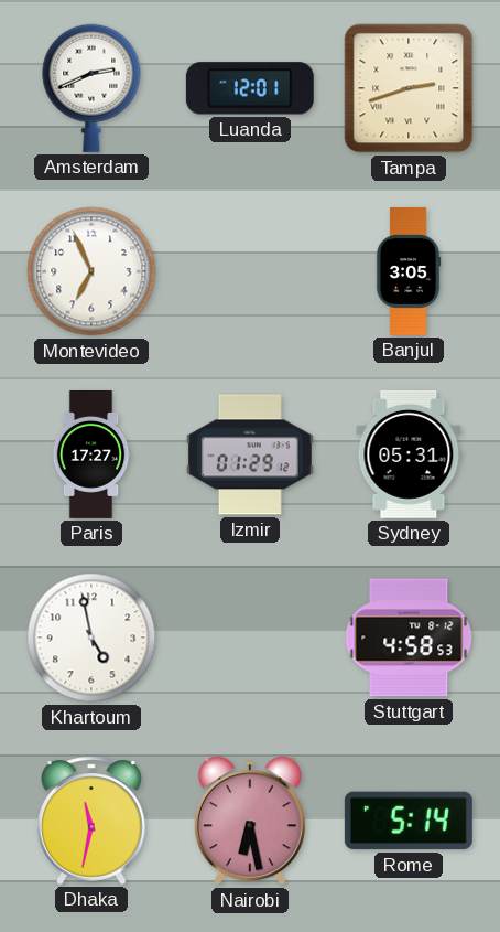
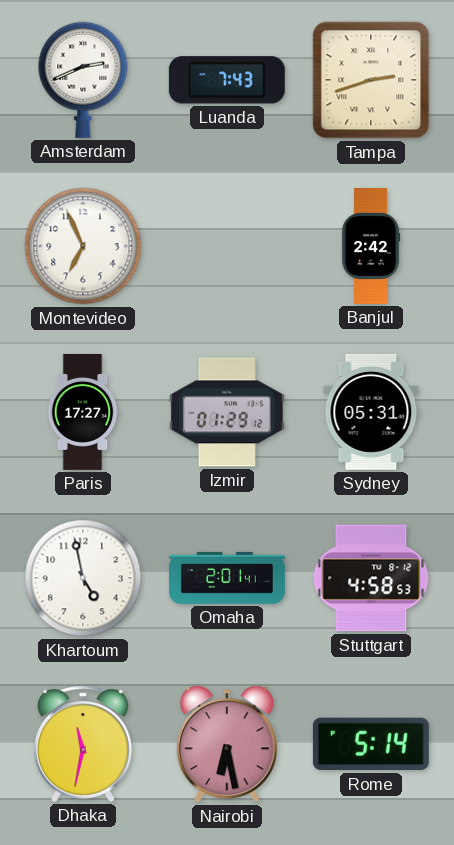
Luanda: 12:01 -> 7:43 (227, 80)
Banjul: 3:05 -> 2:42 (371, 246)
Omaha: none -> 2:01 (227, 578)
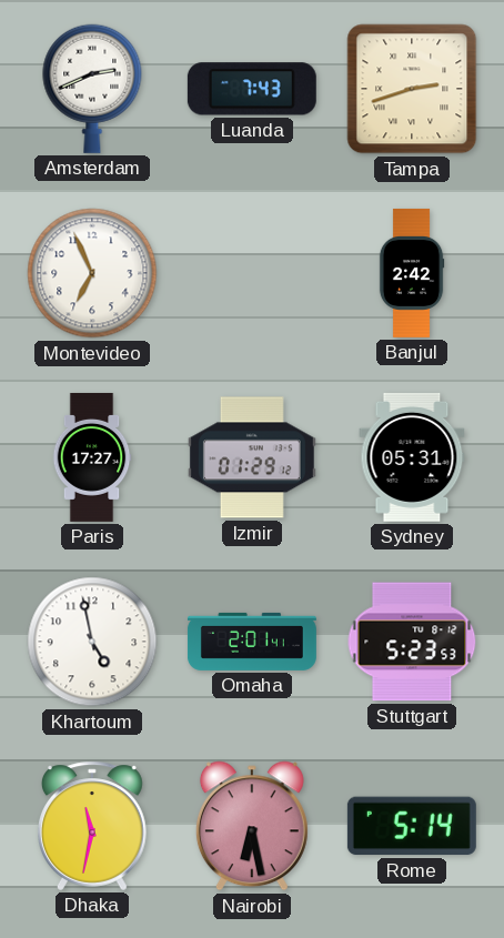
Stuttgart: 4:58 -> 5:23 (412, 642)
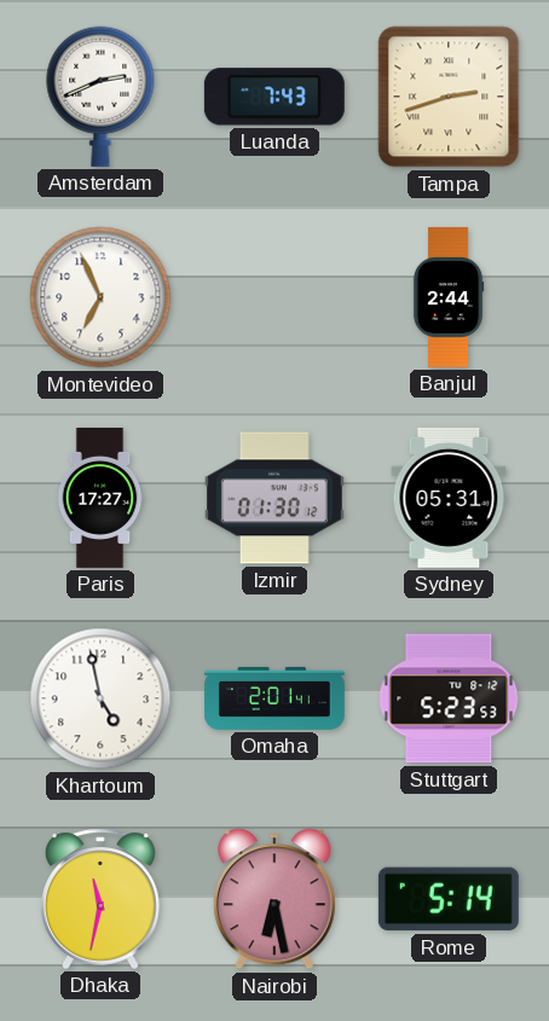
Banjul: 2:42 -> 2:44 (449, 297)
Izmir: 01:29 -> 01:30 (274, 498)
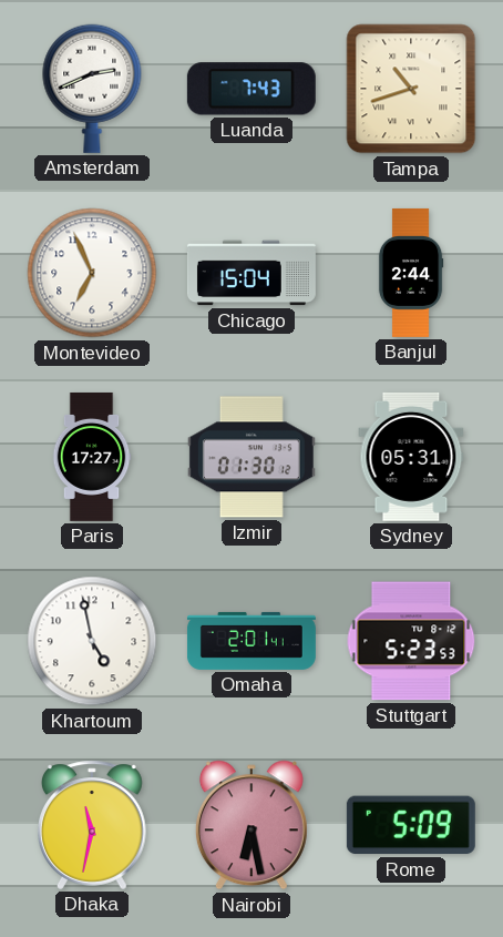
Tampa: 2:42 -> 10:42 (411, 89)
Chicago: none -> 15:04 (251, 273)
Rome: 5:14 -> 5:09 (411, 825)
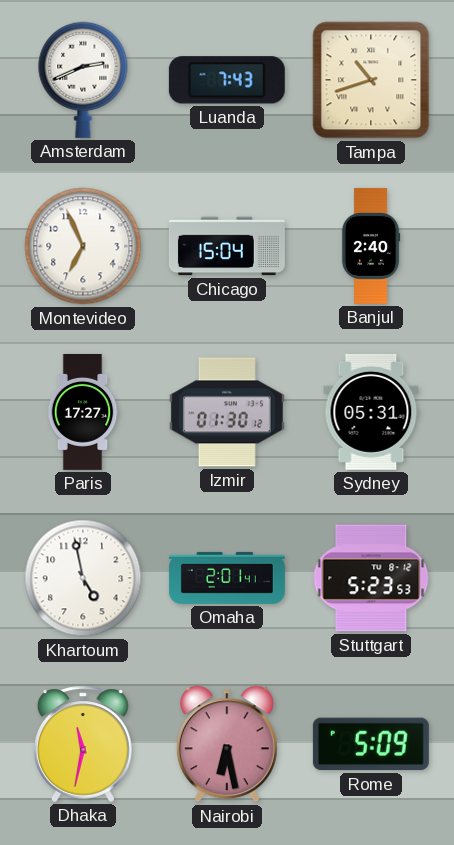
Banjul: 2:44 -> 2:40 (371, 246)
